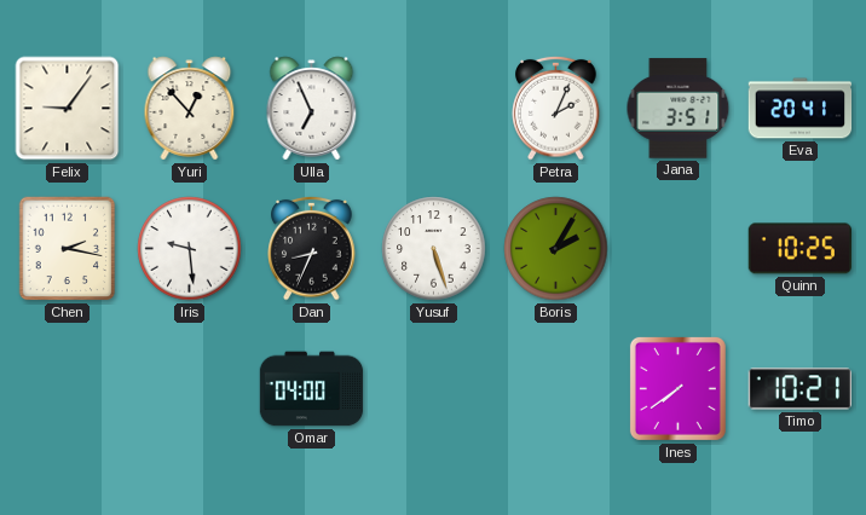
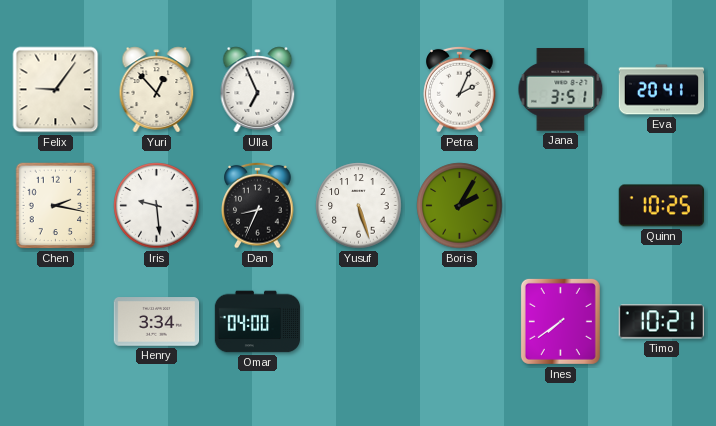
Henry: none -> 3:34 (157, 322)
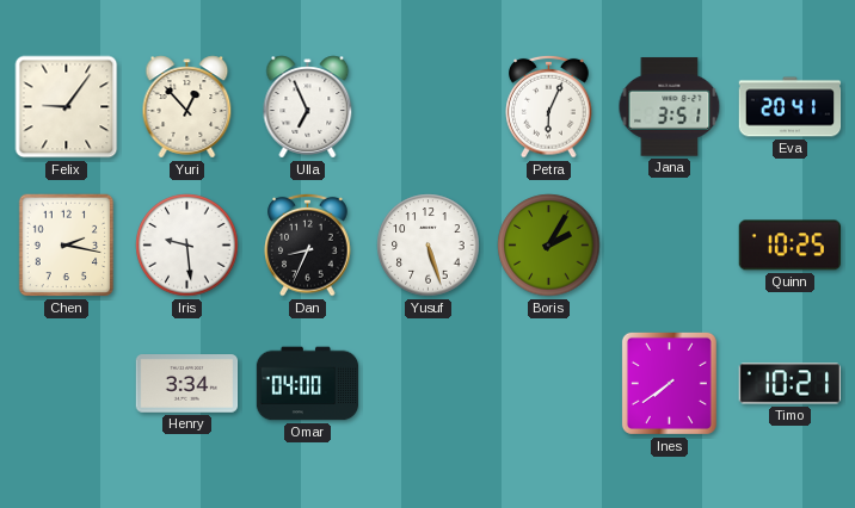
Petra: 2:04 -> 6:04 (549, 106)
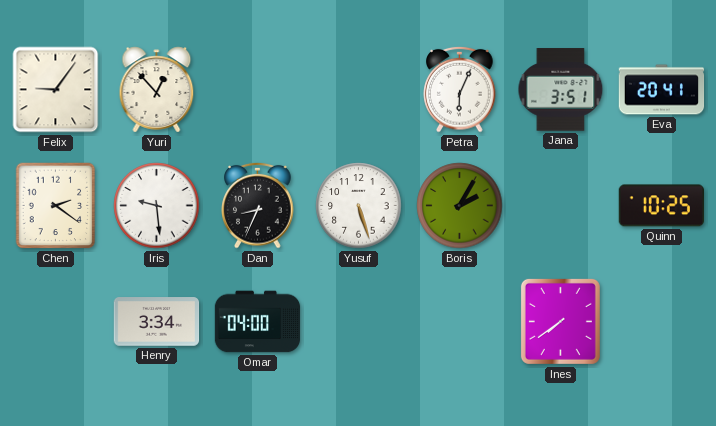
Ulla: 6:56 -> none (308, 107)
Chen: 2:17 -> 2:21 (56, 206)
Timo: 10:21 -> none (789, 384)
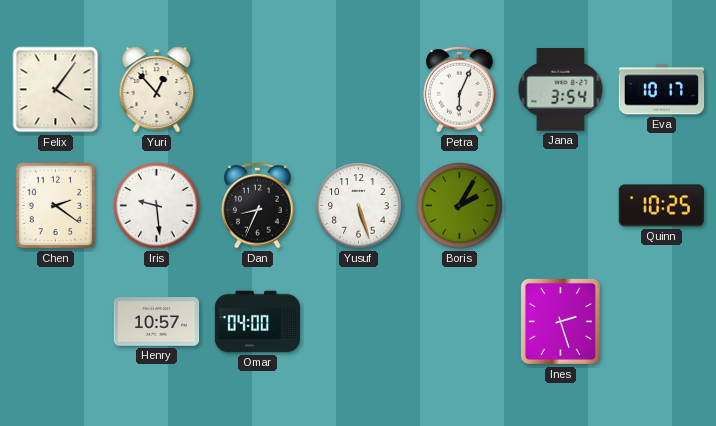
Felix: 9:06 -> 4:06 (56, 90)
Jana: 3:51 -> 3:54 (561, 90)
Eva: 20:41 -> 10:17 (662, 90)
Henry: 3:34 -> 10:57 (157, 322)
Ines: 7:39 -> 2:27 (560, 321)
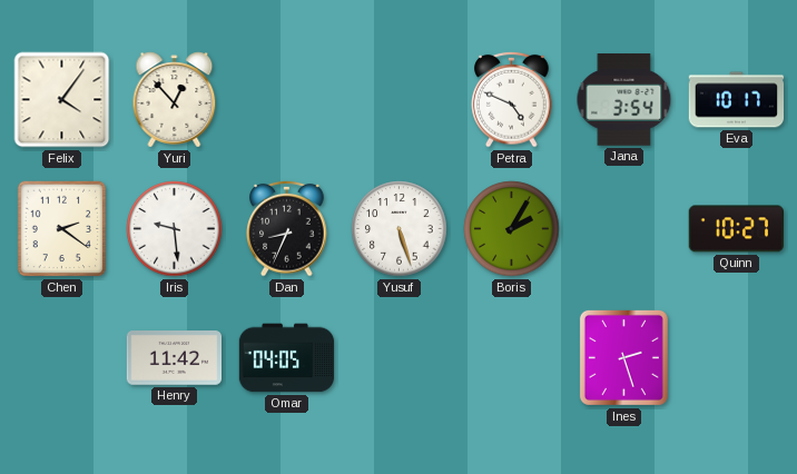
Petra: 6:04 -> 4:49 (512, 99)
Quinn: 10:25 -> 10:27 (736, 229)
Henry: 10:57 -> 11:42 (175, 358)
Omar: 04:00 -> 04:05 (287, 358)
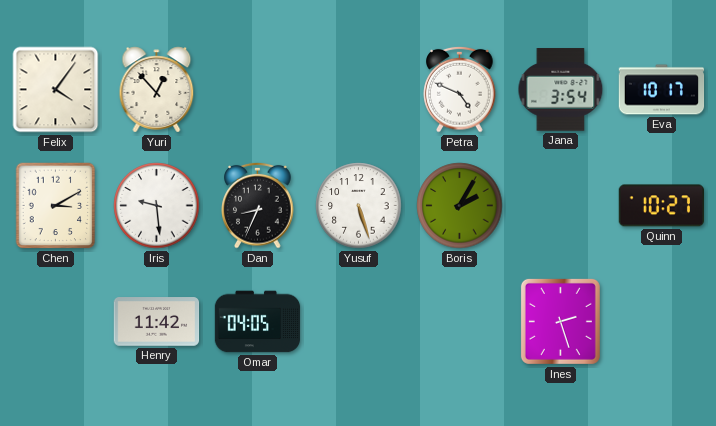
Chen: 2:21 -> 3:10 (56, 206)
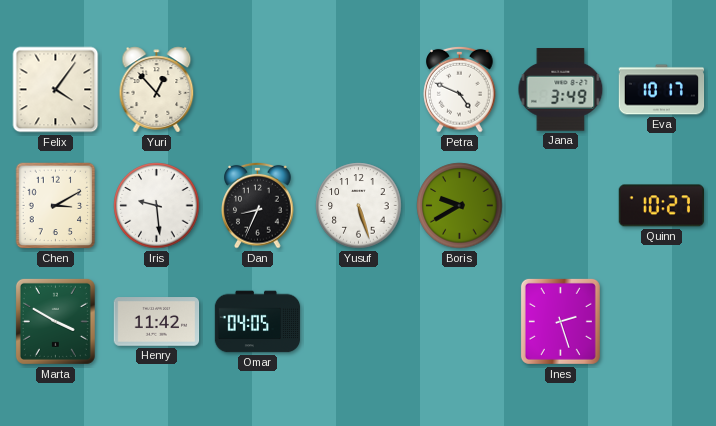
Jana: 3:54 -> 3:49 (561, 90)
Boris: 2:05 -> 9:40 (460, 206)
Marta: none -> 3:50 (55, 321)
